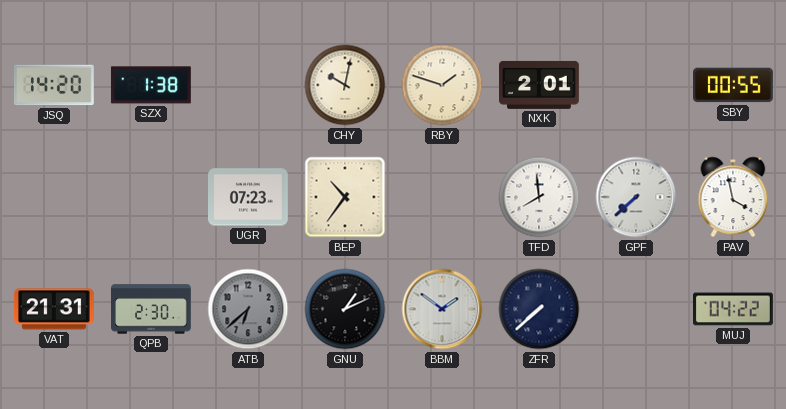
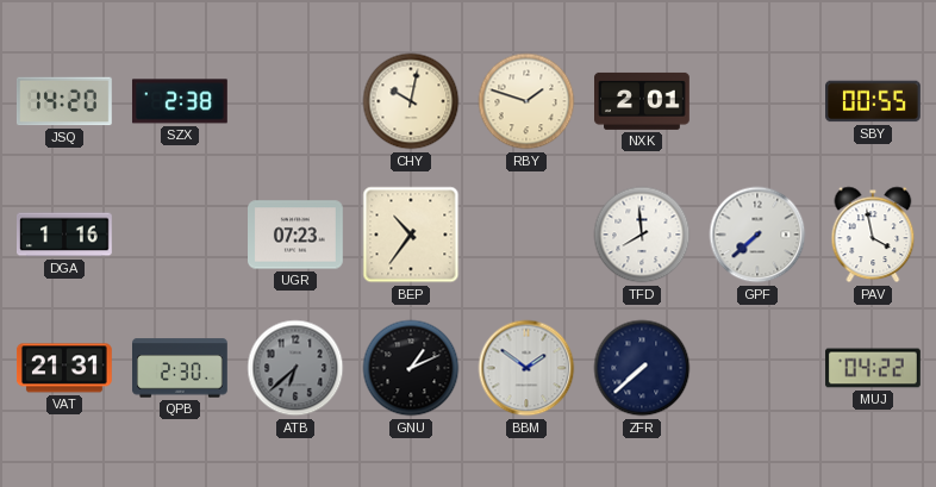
SZX: 1:38 -> 2:38 (180, 101)
DGA: none -> 1:16 (65, 235)
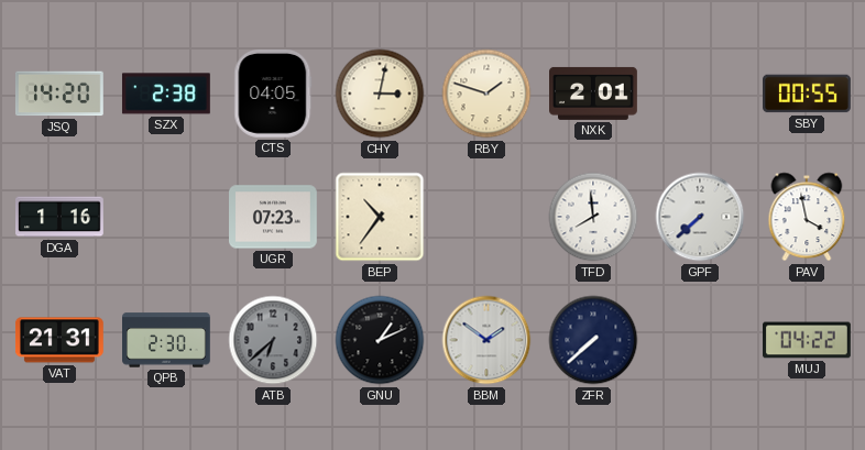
CTS: none -> 04:05 (273, 94)
CHY: 10:02 -> 3:02 (380, 94)
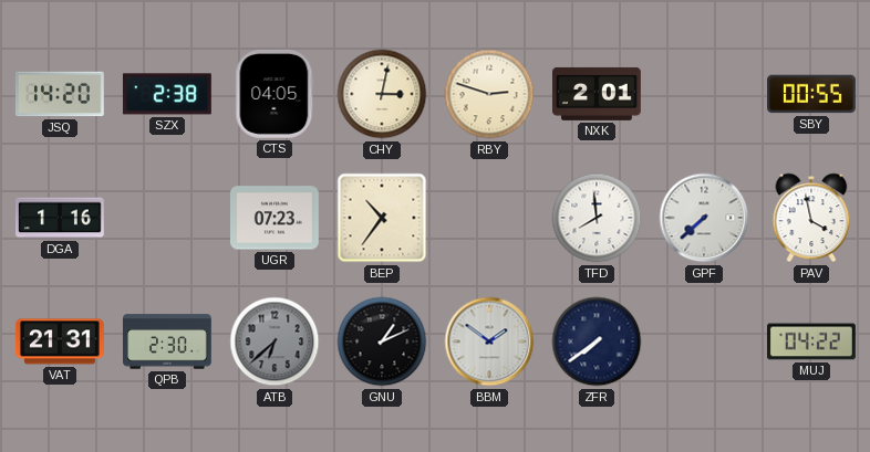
RBY: 1:48 -> 2:48 (489, 94)
ZFR: 7:38 -> 7:39 (597, 341)
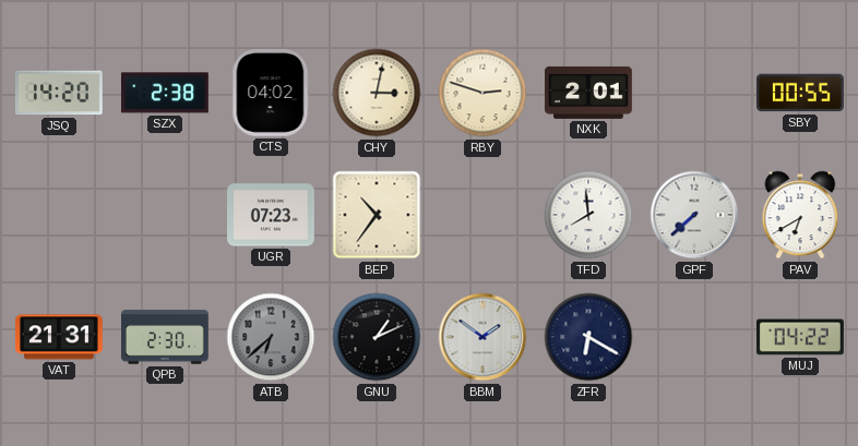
CTS: 04:05 -> 04:02 (271, 93)
DGA: 1:16 -> none (61, 218)
PAV: 3:58 -> 6:40 (800, 215)
ZFR: 7:39 -> 6:20 (588, 337)
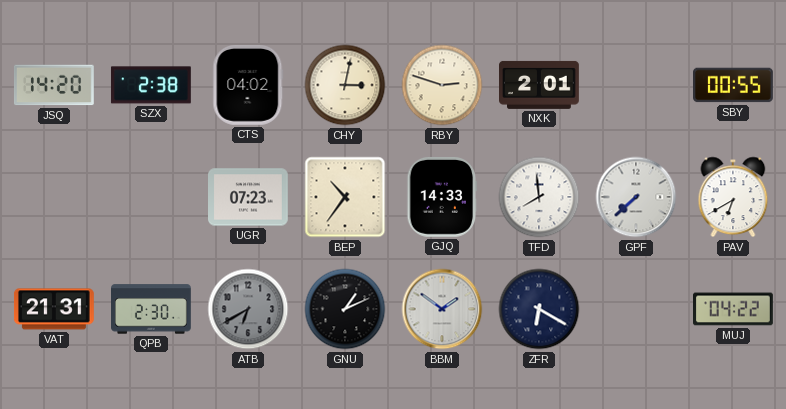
GJQ: none -> 14:33 (442, 197)
ATB: 6:38 -> 6:40 (248, 309)
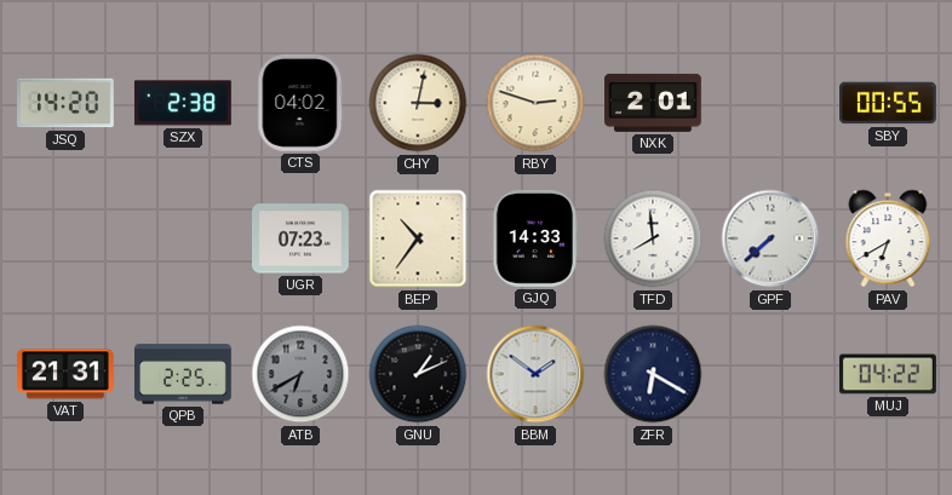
QPB: 2:30 -> 2:25 (184, 374)
